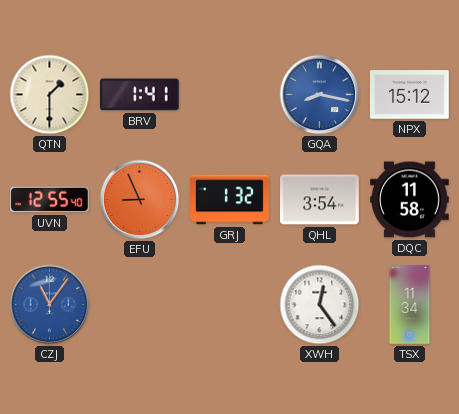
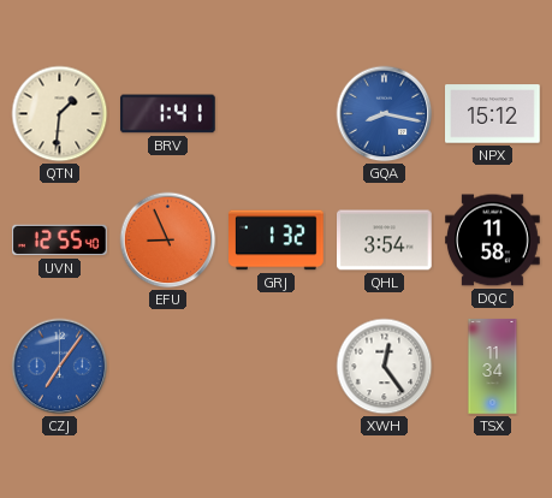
QTN: 1:30 -> 1:31 (60, 114)
CZJ: 11:06 -> 7:06 (60, 367)
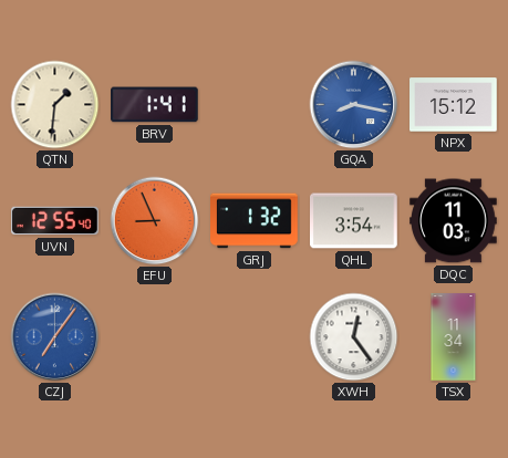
DQC: 11:58 -> 11:03 (454, 221)
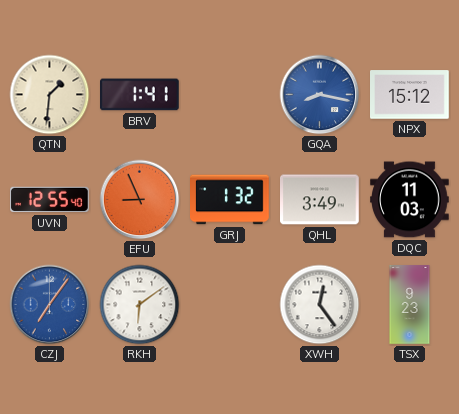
QHL: 3:54 -> 3:49 (320, 200)
RKH: none -> 6:09 (140, 305)
TSX: 11:34 -> 9:23 (410, 305)
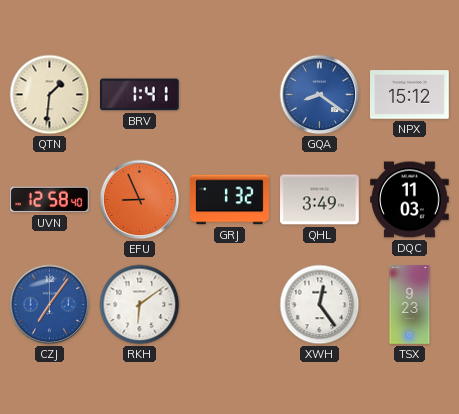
GQA: 8:17 -> 8:21 (320, 95)
UVN: 12:55 -> 12:58 (50, 200)
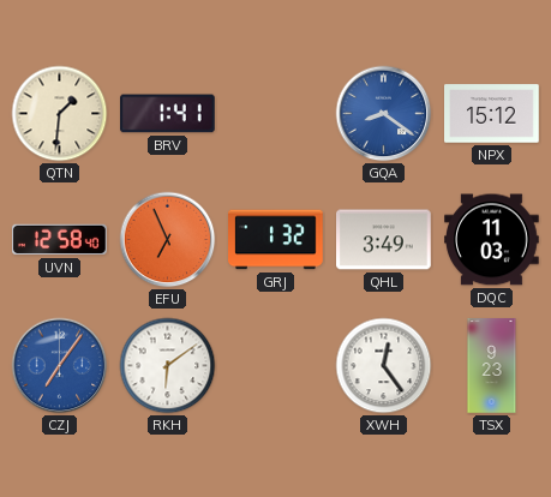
EFU: 8:56 -> 6:56 (168, 240)
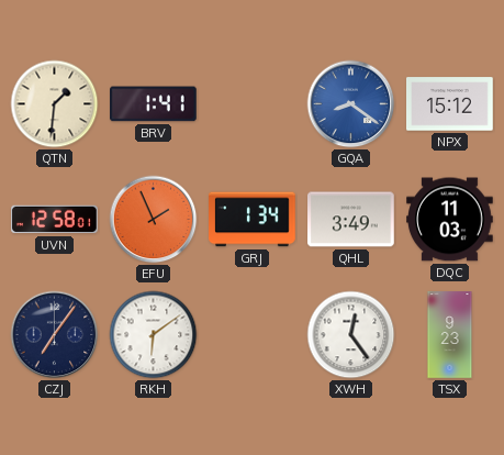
UVN: 12:58:40 -> 12:58:01 (55, 220)
EFU: 6:56 -> 1:56 (154, 220)
GRJ: 1:32 -> 1:34 (253, 220)
CZJ dial: blue -> navy (55, 335)
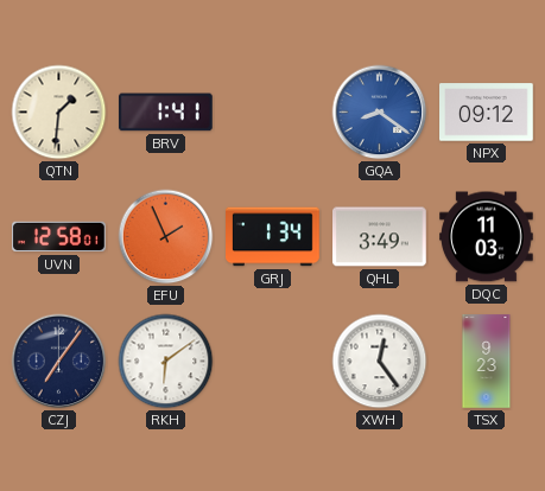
NPX: 15:12 -> 09:12 (487, 113)
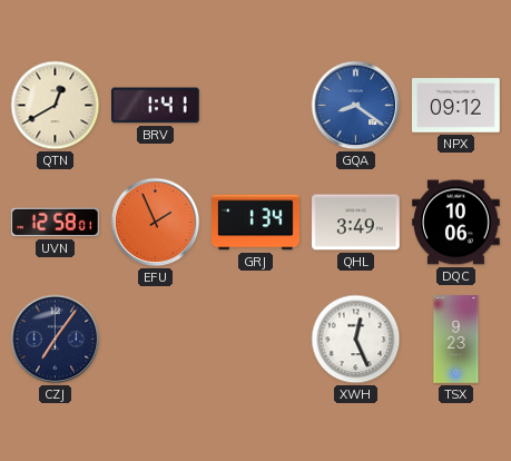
QTN: 1:31 -> 12:40 (56, 106)
DQC: 11:03 -> 10:06 (456, 223)
RKH: 6:09 -> none (166, 362)
XWH: 12:24 -> 12:26 (356, 340)
